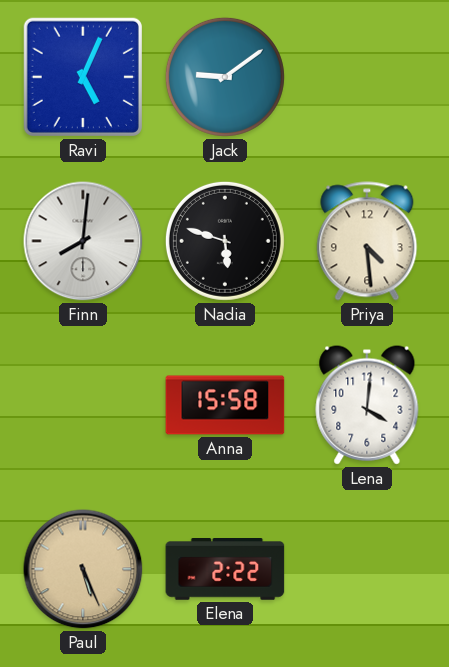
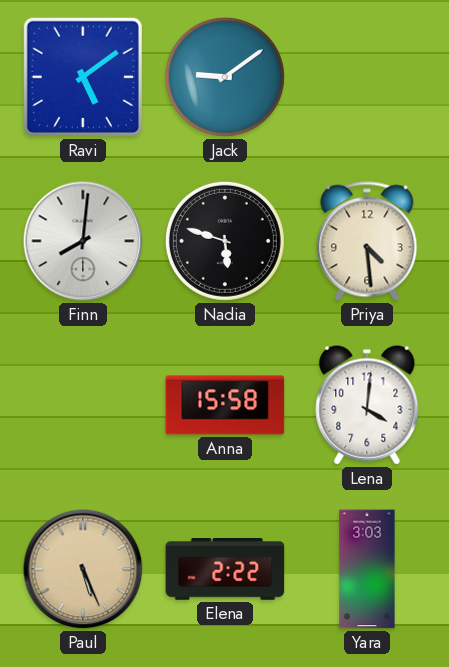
Ravi: 5:04 -> 5:09 (83, 77)
Yara: none -> 3:03 (367, 569)
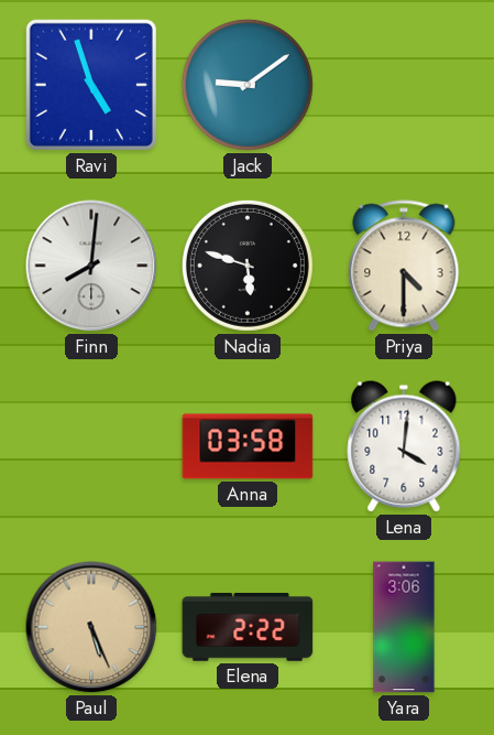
Ravi: 5:09 -> 4:57 (91, 85)
Priya: 4:29 -> 4:30 (404, 266)
Anna: 15:58 -> 03:58 (248, 446)
Yara: 3:03 -> 3:06 (404, 627)
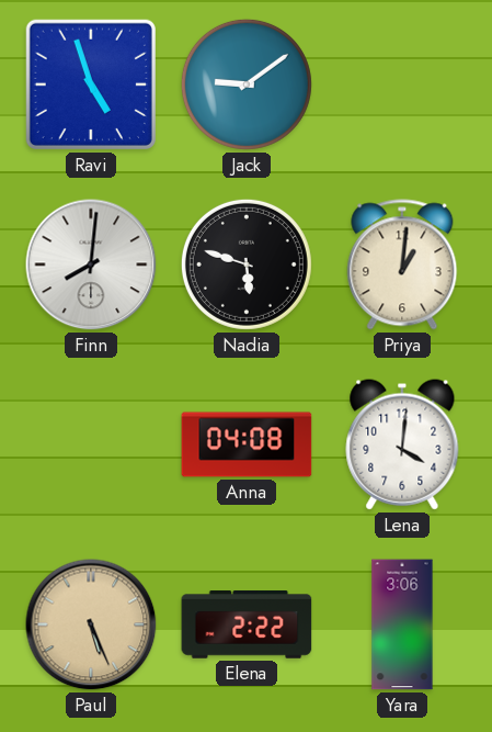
Priya: 4:30 -> 1:01 (402, 264)
Anna: 03:58 -> 04:08 (247, 444)
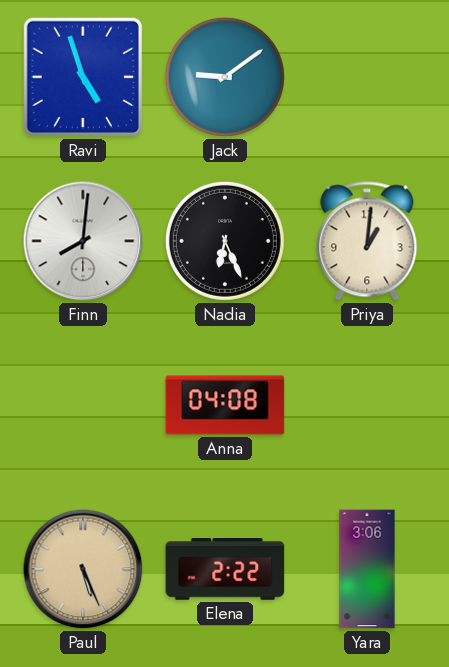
Nadia: 5:48 -> 6:26 (225, 241)
Lena: 4:01 -> none (402, 444)
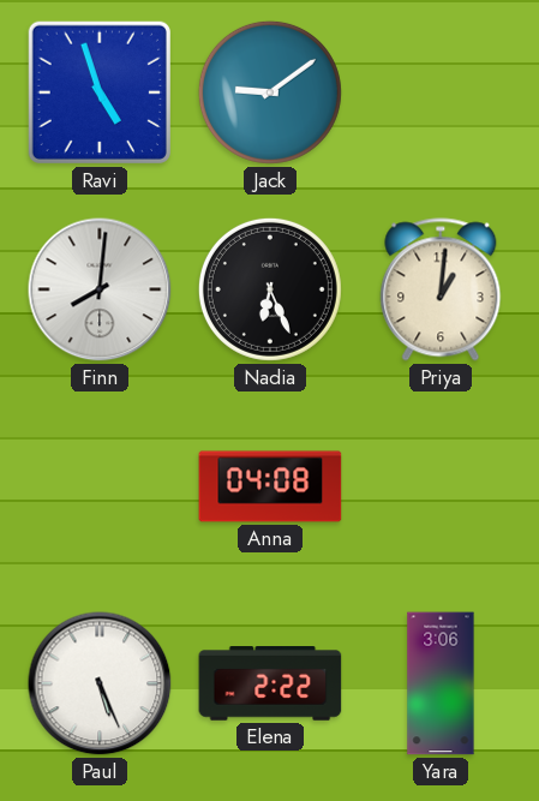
Paul dial: champagne -> white (100, 683)
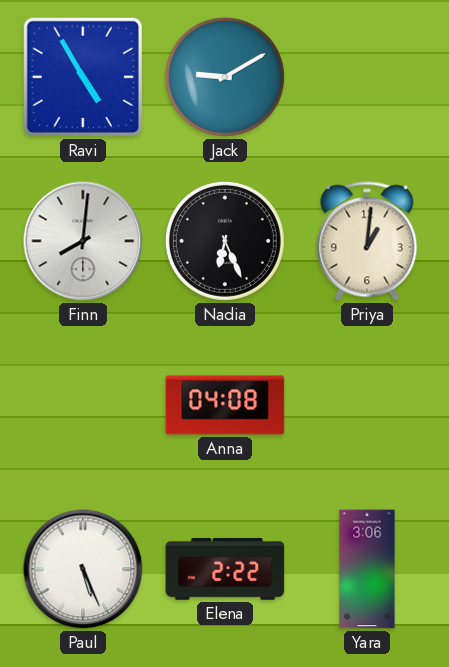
Ravi: 4:57 -> 4:55 (83, 77)
Jack: 9:09 -> 9:10 (225, 77)
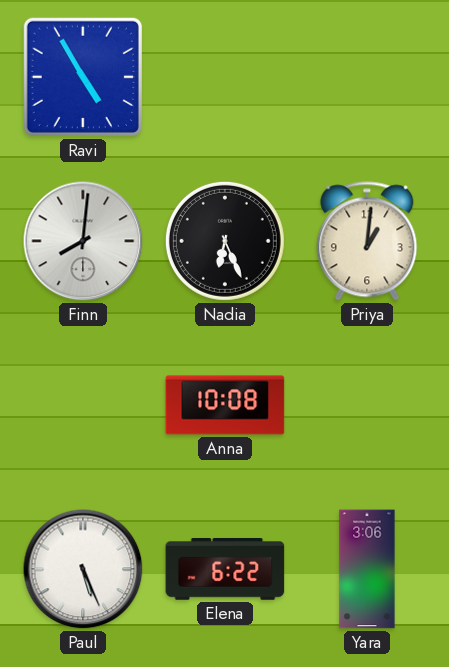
Jack: 9:10 -> none (225, 77)
Anna: 04:08 -> 10:08 (225, 405)
Elena: 2:22 -> 6:22 (225, 569)
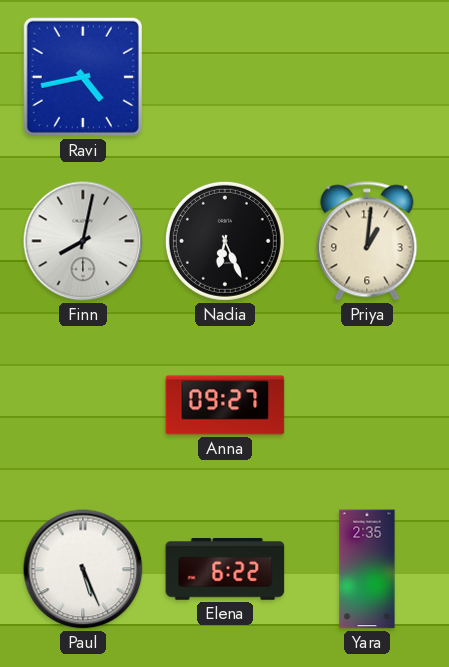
Ravi: 4:55 -> 4:43 (83, 77)
Finn: 8:01 -> 8:02 (83, 241)
Anna: 10:08 -> 09:27 (225, 405)
Yara: 3:06 -> 2:35 (367, 569)
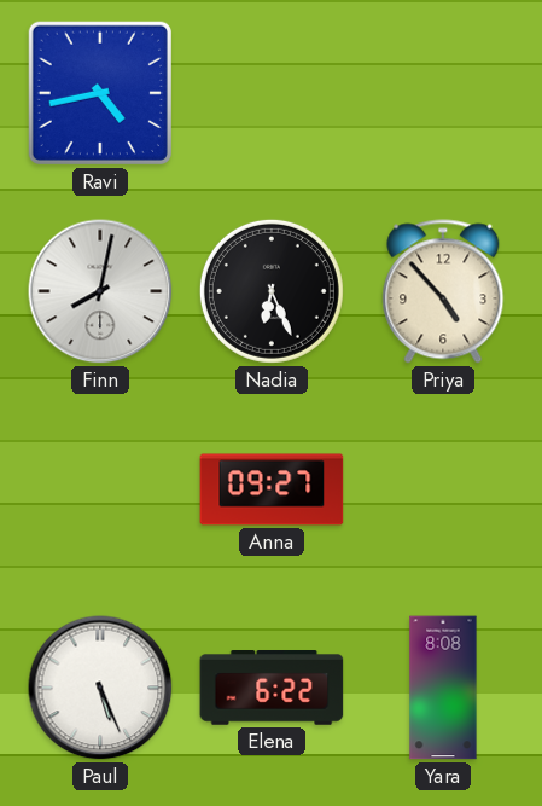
Priya: 1:01 -> 4:53 (443, 291)
Yara: 2:35 -> 8:08 (443, 688)
